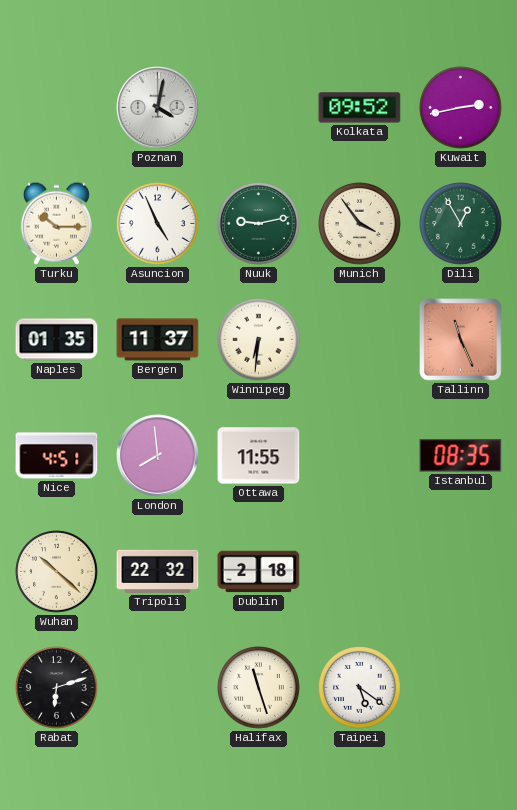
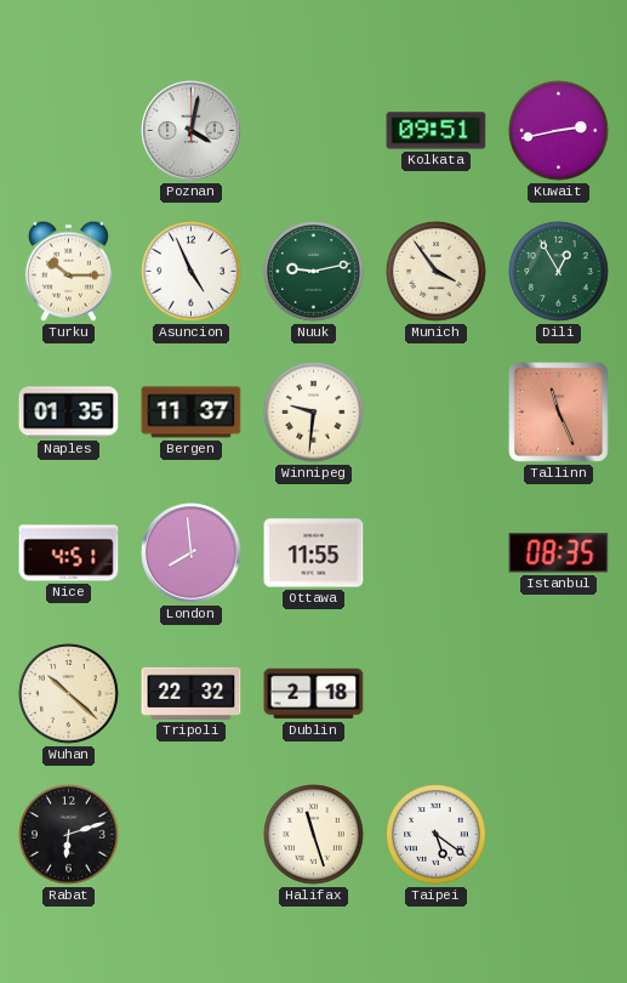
Kolkata: 09:52 -> 09:51 (437, 131)
Winnipeg: 6:31 -> 9:31 (314, 413)
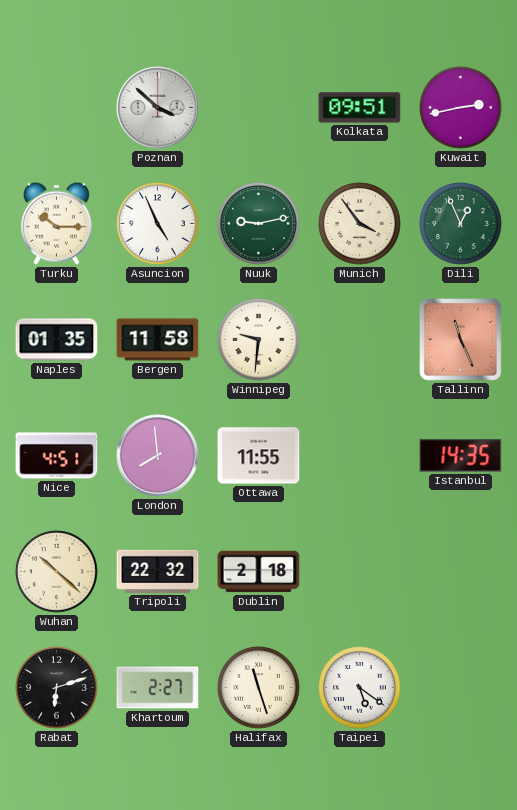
Poznan: 4:02 -> 3:52 (158, 108)
Dili: 12:55 -> 12:56 (461, 224)
Bergen: 11:37 -> 11:58 (158, 340)
Istanbul: 08:35 -> 14:35 (461, 456)
Khartoum: none -> 2:27 (158, 688)
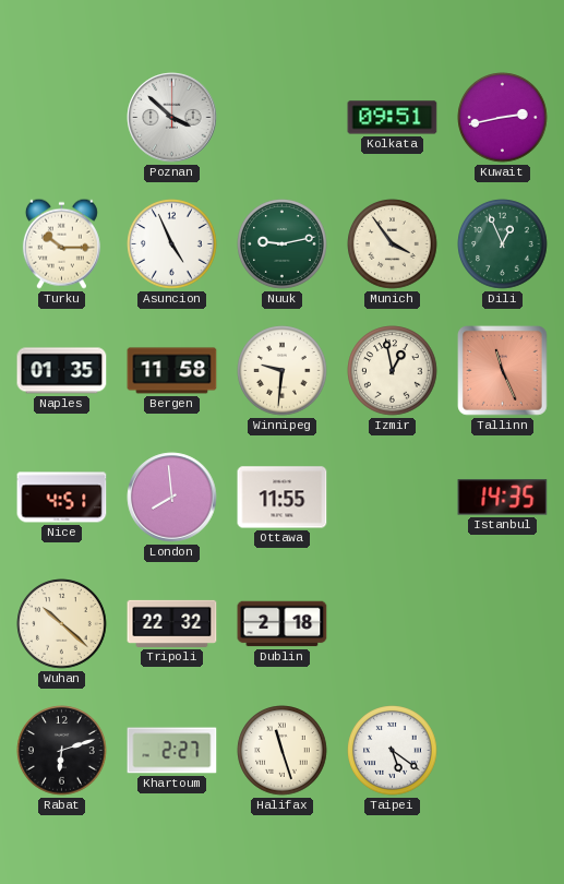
Izmir: none -> 12:58 (393, 371)
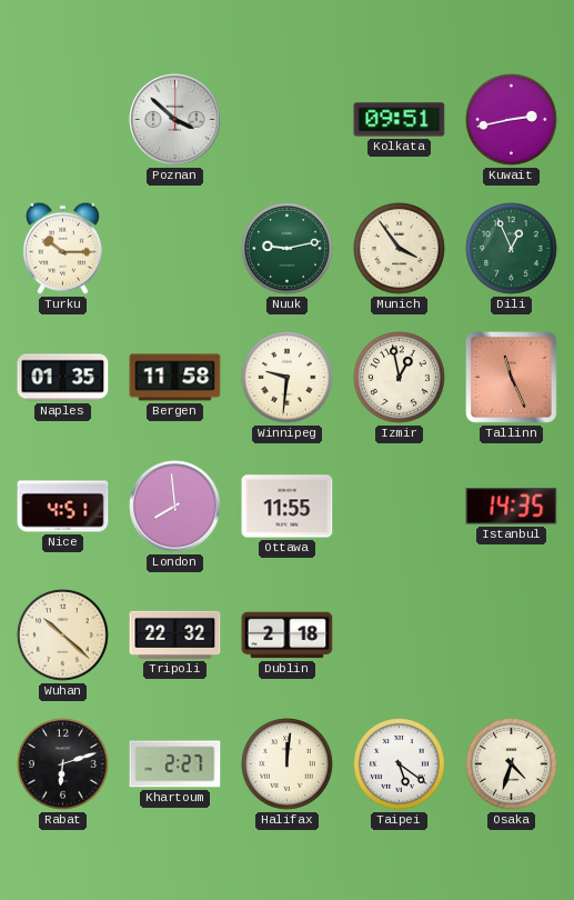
Asuncion: 4:56 -> none (172, 244)
Halifax: 11:27 -> 12:01 (288, 764)
Osaka: none -> 4:33 (512, 764)
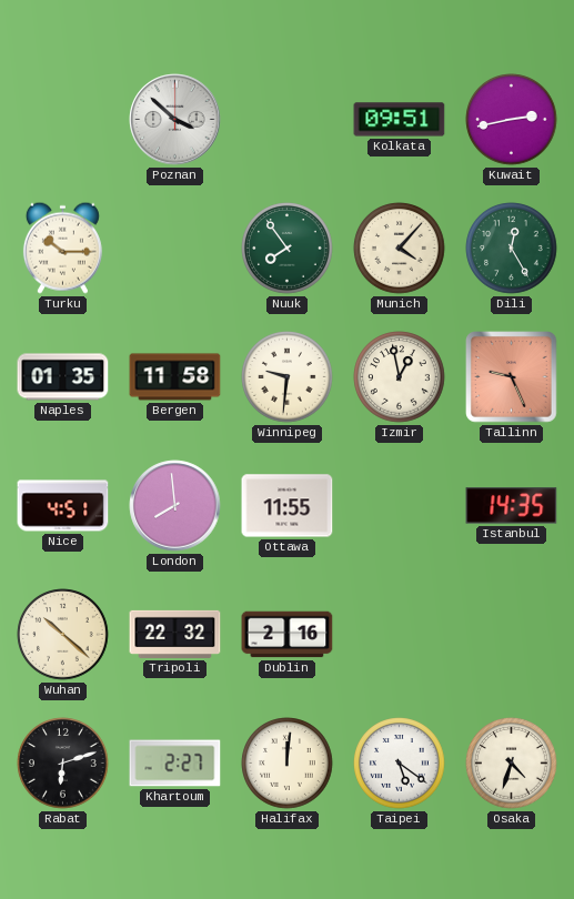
Nuuk: 9:13 -> 7:54 (288, 249)
Munich: 3:54 -> 4:07 (400, 249)
Dili: 12:56 -> 12:25 (512, 249)
Tallinn: 11:26 -> 9:26 (512, 377)
Dublin: 2:18 -> 2:16 (288, 635)
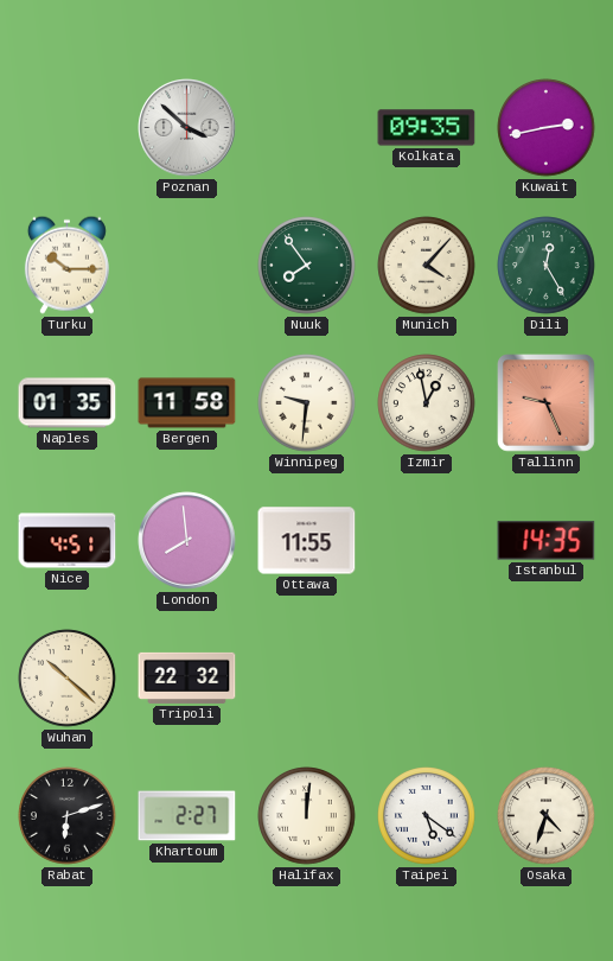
Kolkata: 09:51 -> 09:35 (427, 128)
Dublin: 2:16 -> none (288, 635)
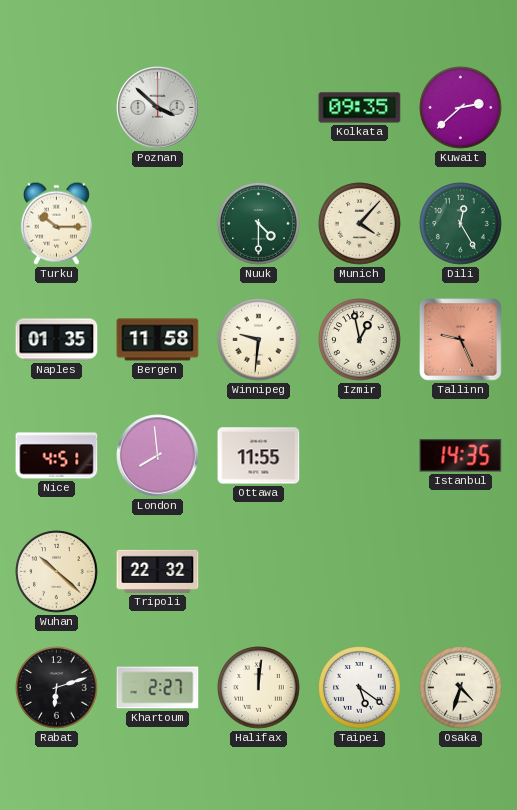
Kuwait: 2:43 -> 2:38 (461, 108)
Nuuk: 7:54 -> 4:30 (259, 224)
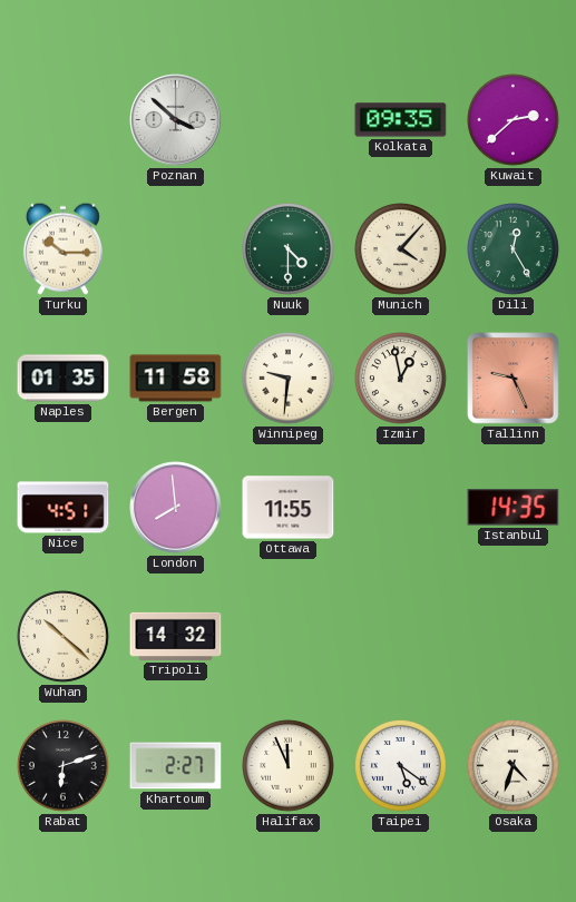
Tripoli: 22:32 -> 14:32 (176, 636)
Halifax: 12:01 -> 11:56 (289, 766)
